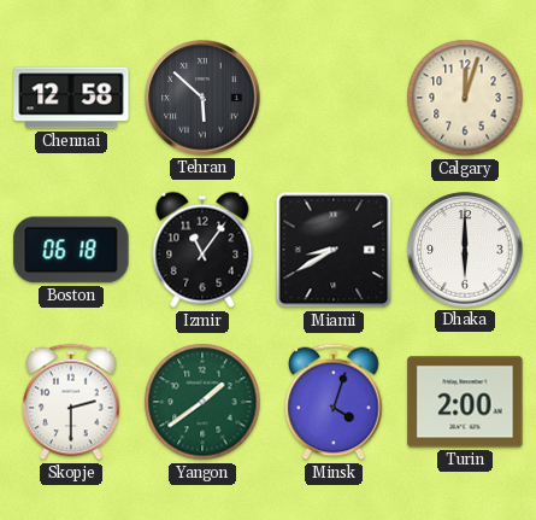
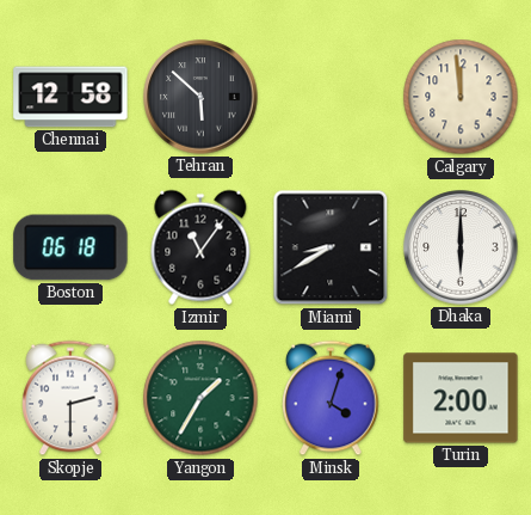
Calgary: 12:03 -> 11:59 (461, 97)
Yangon: 1:39 -> 1:35 (200, 398)
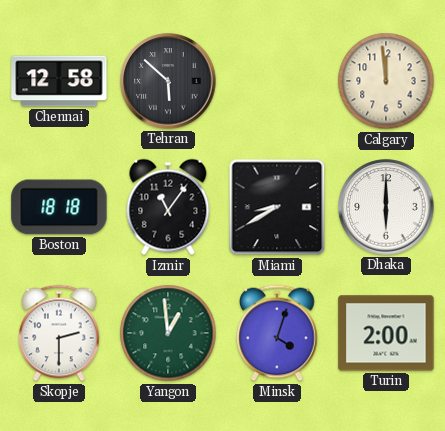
Boston: 06:18 -> 18:18 (59, 207)
Yangon: 1:35 -> 12:59 (168, 333)
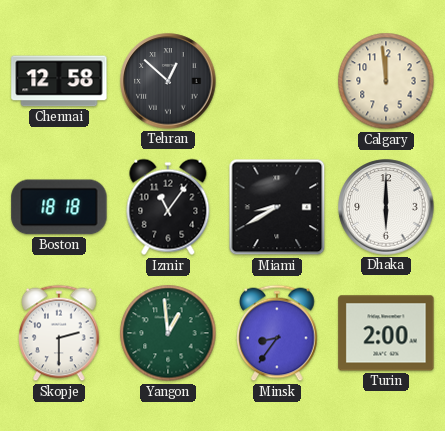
Tehran: 5:52 -> 12:52 (168, 81)
Minsk: 4:03 -> 8:36 (277, 333)
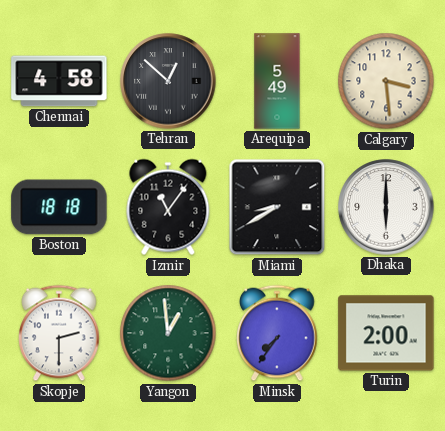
Chennai: 12:58 -> 4:58 (59, 81)
Arequipa: none -> 5:49 (277, 81)
Calgary: 11:59 -> 3:29 (386, 81)
Minsk: 8:36 -> 7:36 (277, 333)
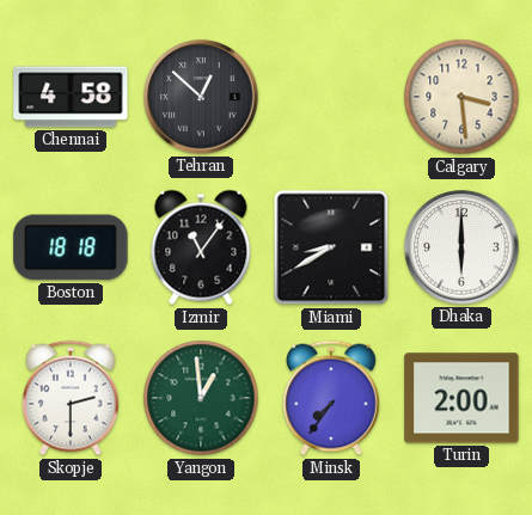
Arequipa: 5:49 -> none (277, 81)
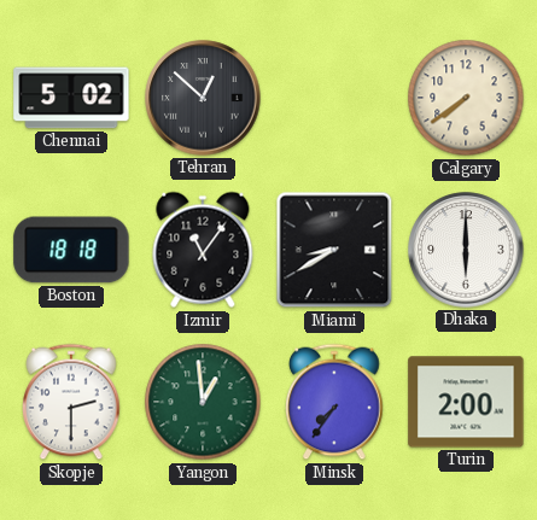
Chennai: 4:58 -> 5:02 (71, 98)
Calgary: 3:29 -> 7:39 (466, 98)
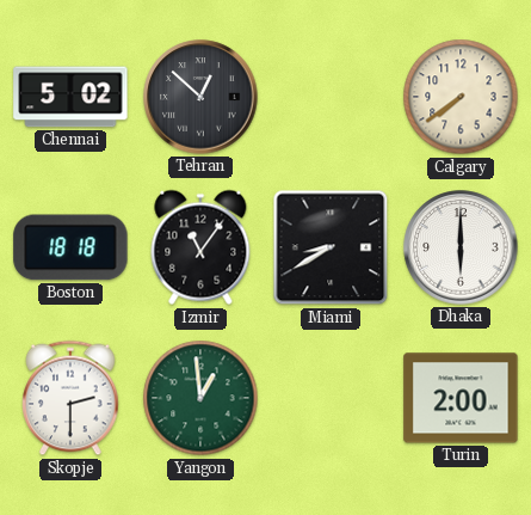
Minsk: 7:36 -> none (334, 402)
